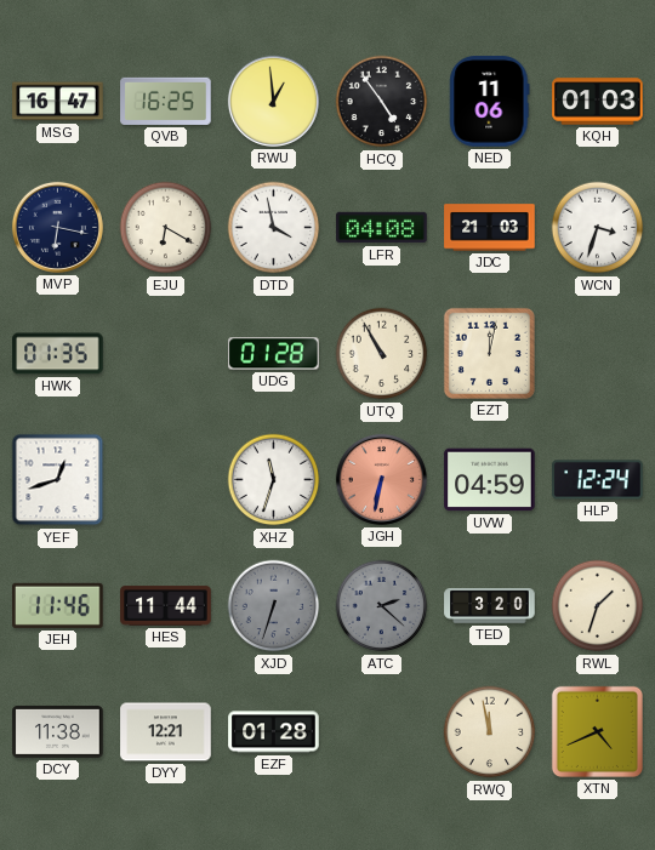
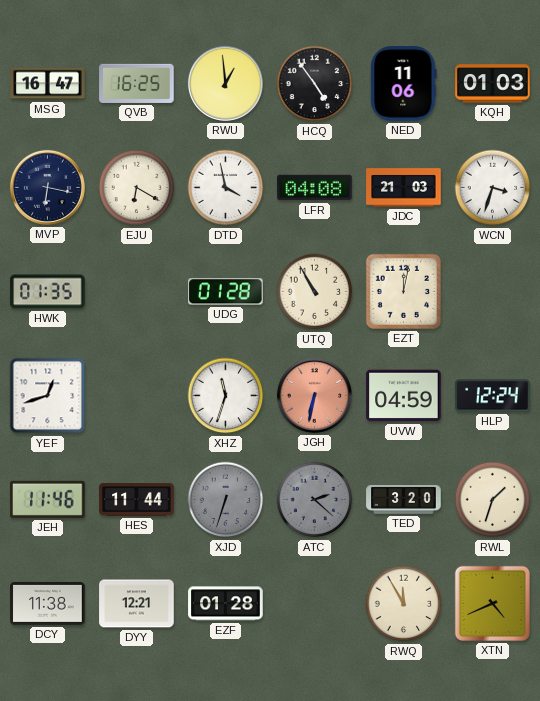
RWQ: 11:58 -> 11:55 (404, 604)
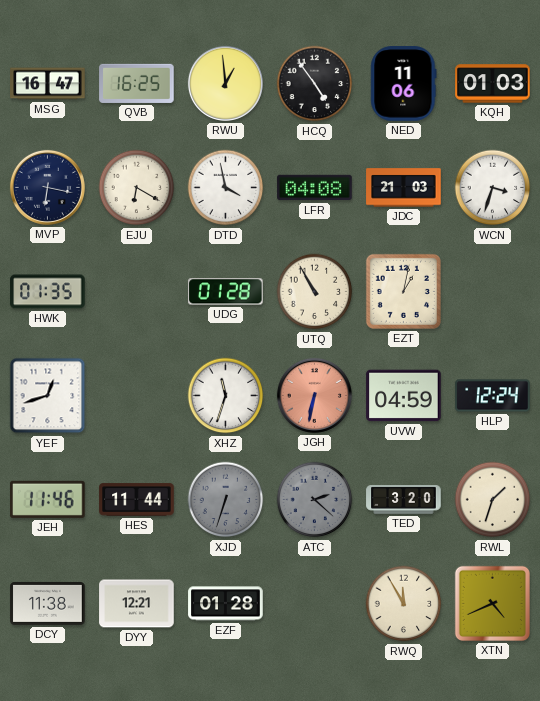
EZT: 12:02 -> 1:02 (403, 291)
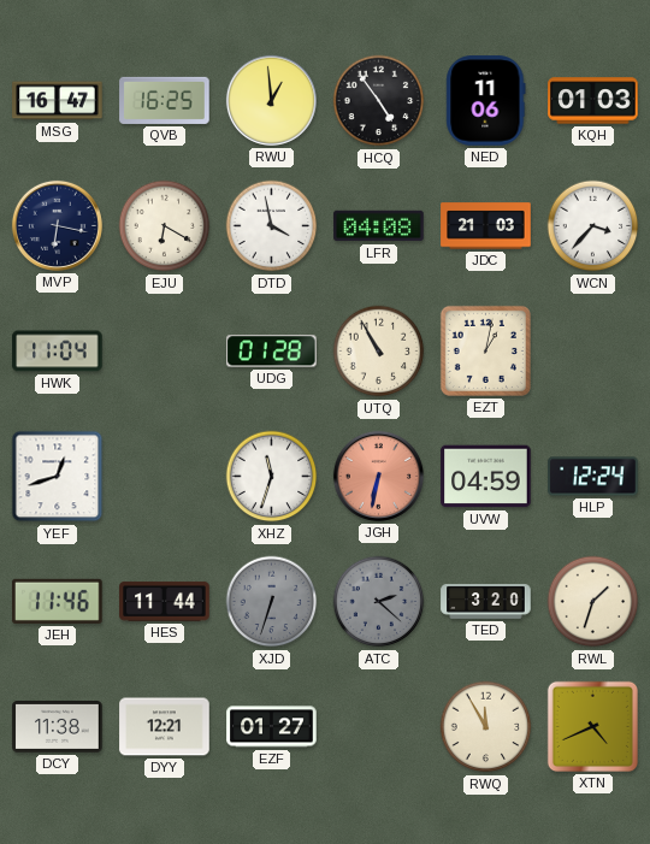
WCN: 3:33 -> 3:37 (593, 226)
HWK: 01:35 -> 11:04 (58, 352)
EZF: 01:28 -> 01:27 (272, 727)
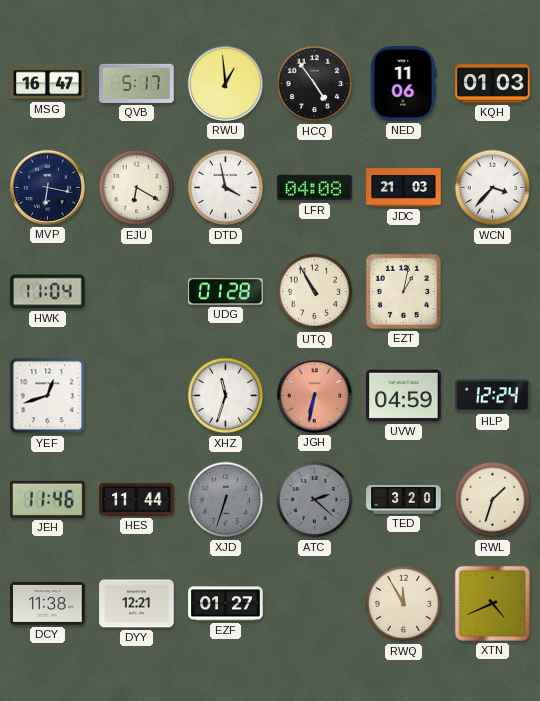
QVB: 16:25 -> 5:17 (137, 83)
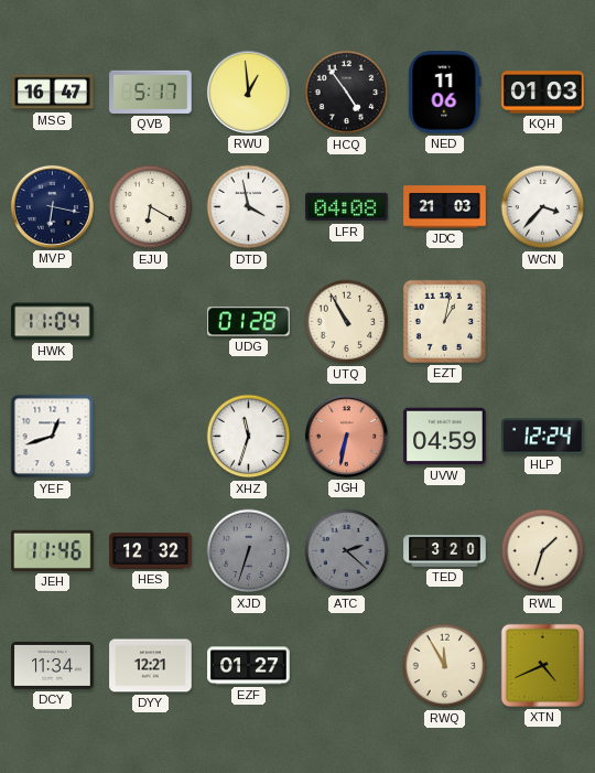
HES: 11:44 -> 12:32 (151, 551)
DCY: 11:38 -> 11:34 (53, 665)
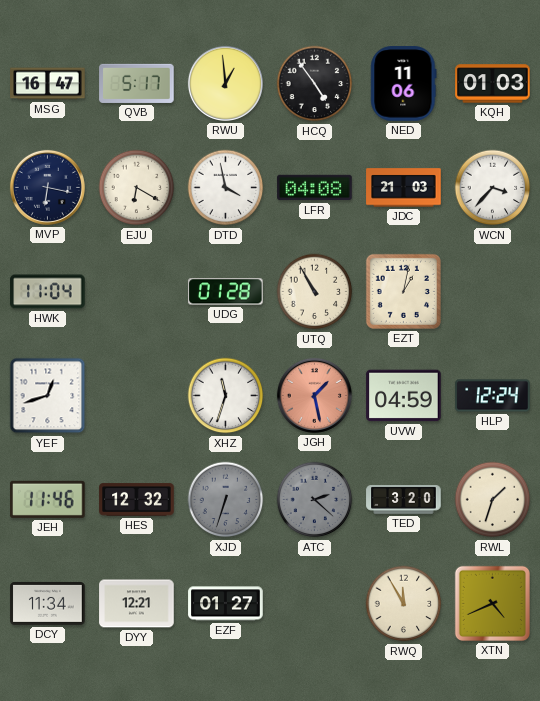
JGH: 6:32 -> 1:28 (314, 395)
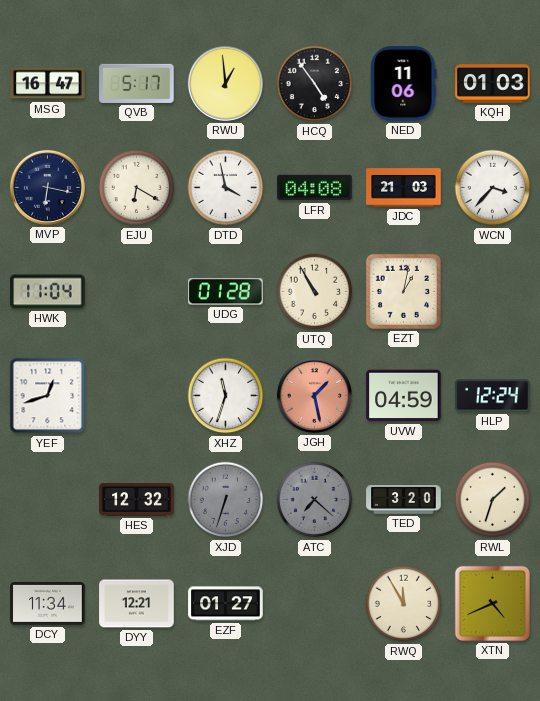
JEH: 11:46 -> none (48, 499)
ATC: 2:22 -> 7:22 (315, 500)
